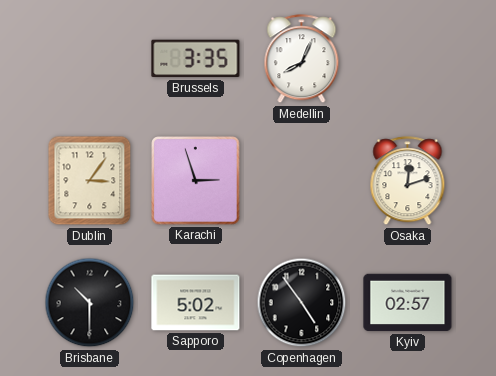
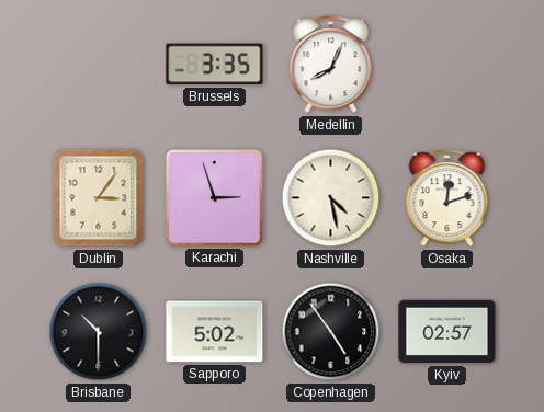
Nashville: none -> 4:28 (331, 198)
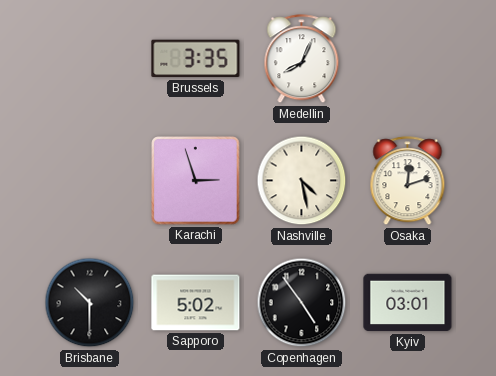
Dublin: 3:06 -> none (99, 198)
Kyiv: 02:57 -> 03:01 (408, 303)
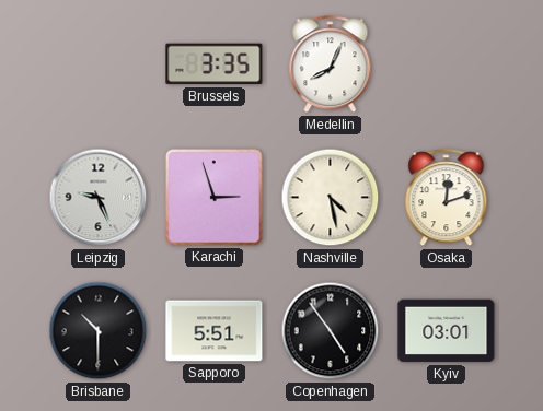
Leipzig: none -> 9:26 (99, 198)
Sapporo: 5:02 -> 5:51 (215, 331)
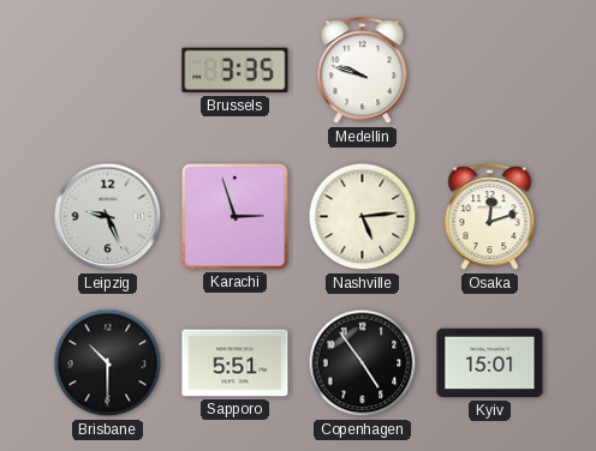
Medellin: 8:04 -> 9:48 (363, 71)
Nashville: 4:28 -> 5:14 (363, 217)
Kyiv: 03:01 -> 15:01 (490, 363)
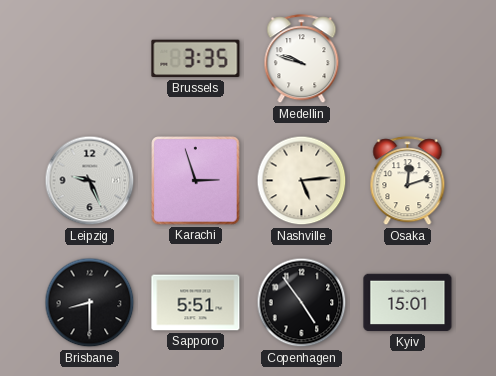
Brisbane: 10:30 -> 8:30 (90, 303)
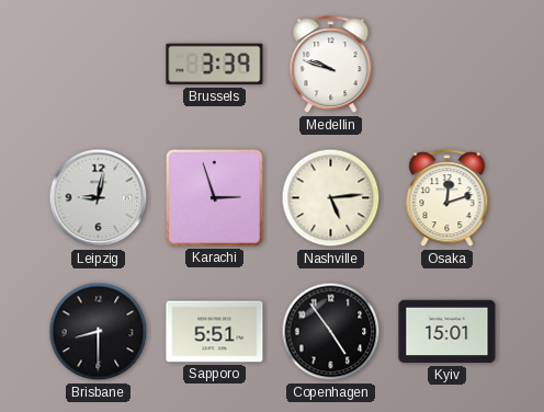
Brussels: 3:35 -> 3:39 (215, 65)
Leipzig: 9:26 -> 9:02 (99, 198)
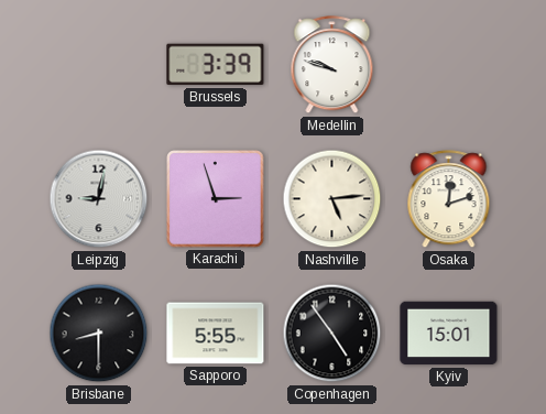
Sapporo: 5:51 -> 5:55 (216, 334)
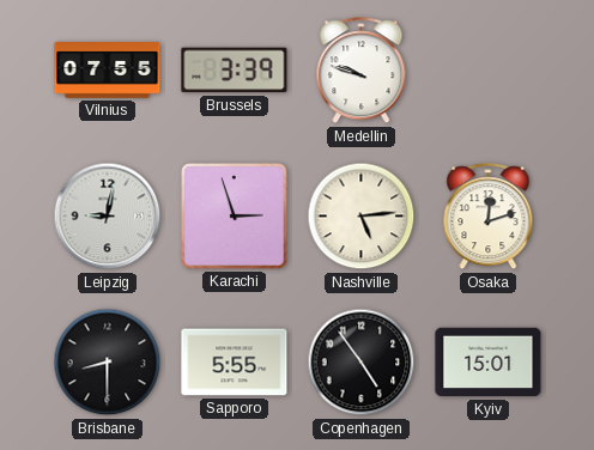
Vilnius: none -> 07:55 (108, 71)
